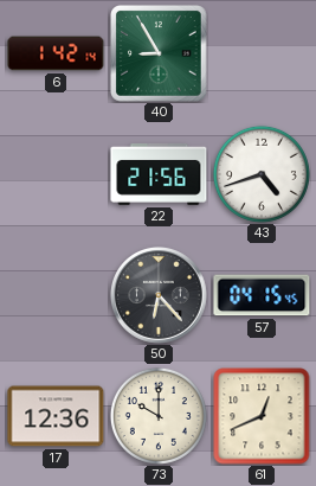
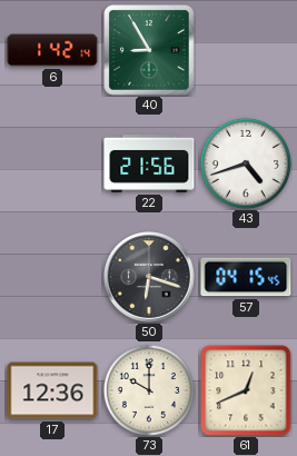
50: 6:23 -> 6:18 (150, 278)
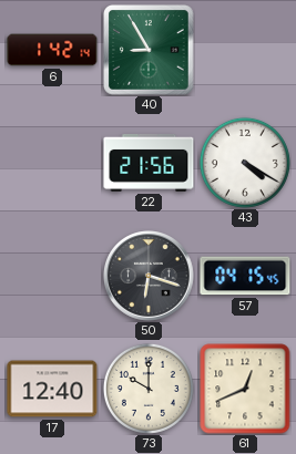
43: 4:42 -> 4:20 (245, 163)
17: 12:36 -> 12:40 (52, 389)
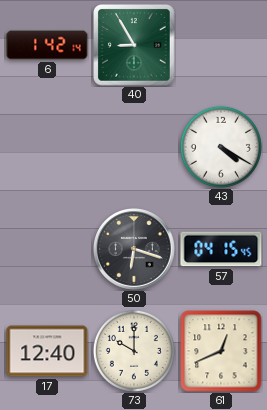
22: 21:56 -> none (149, 163)
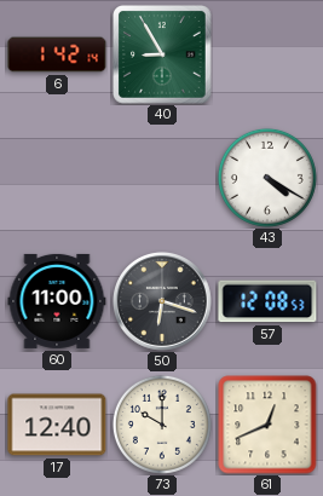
60: none -> 11:00 (57, 301)
57: 04:15 -> 12:08 (267, 301)
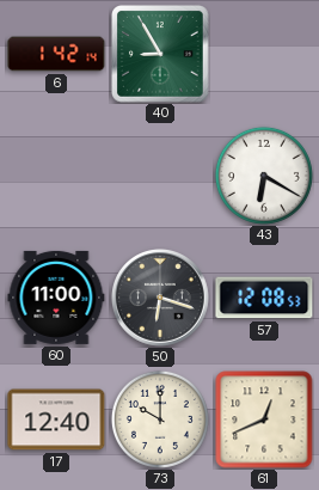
43: 4:20 -> 6:20 (264, 176)
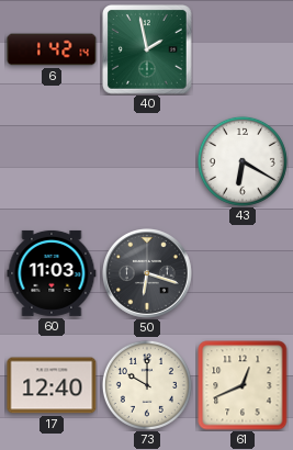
40: 8:55 -> 1:58 (147, 49)
60: 11:00 -> 11:03 (52, 273)
57: 12:08 -> none (264, 298)
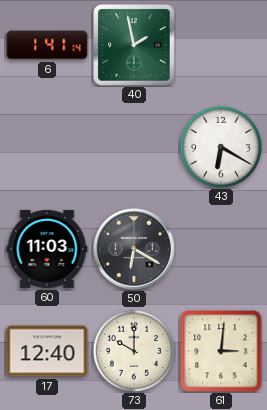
6: 1:42 -> 1:41 (47, 45)
50: 6:18 -> 6:20 (135, 250)
61: 12:41 -> 3:01 (221, 351)
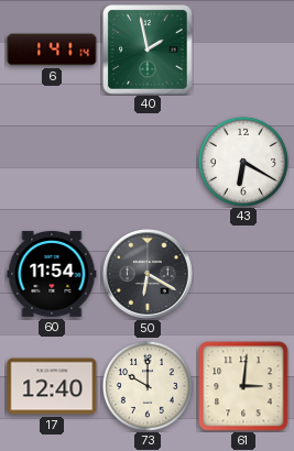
60: 11:03 -> 11:54 (52, 274)
